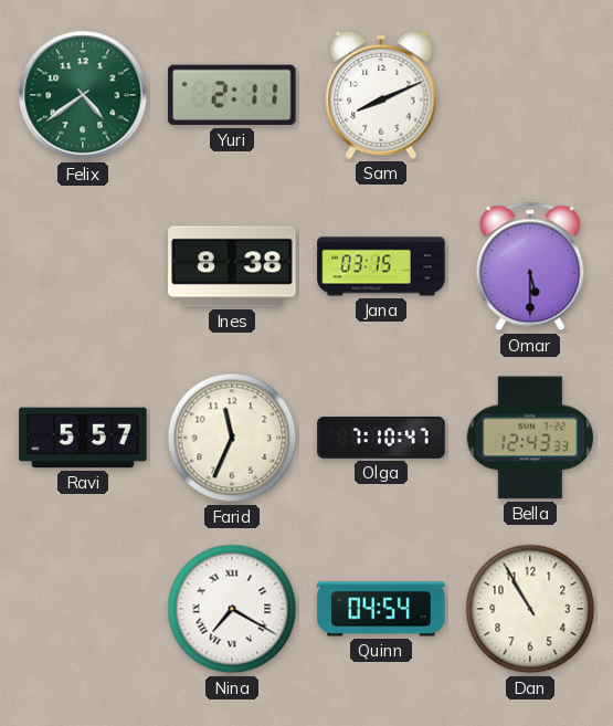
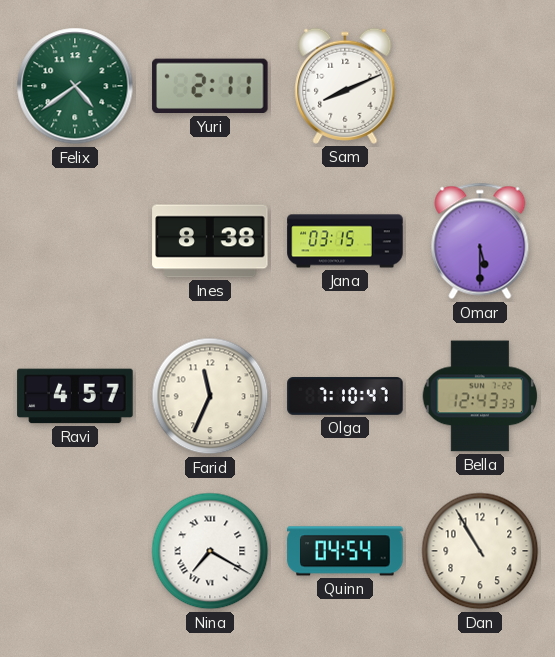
Ravi: 5:57 -> 4:57 (75, 396)
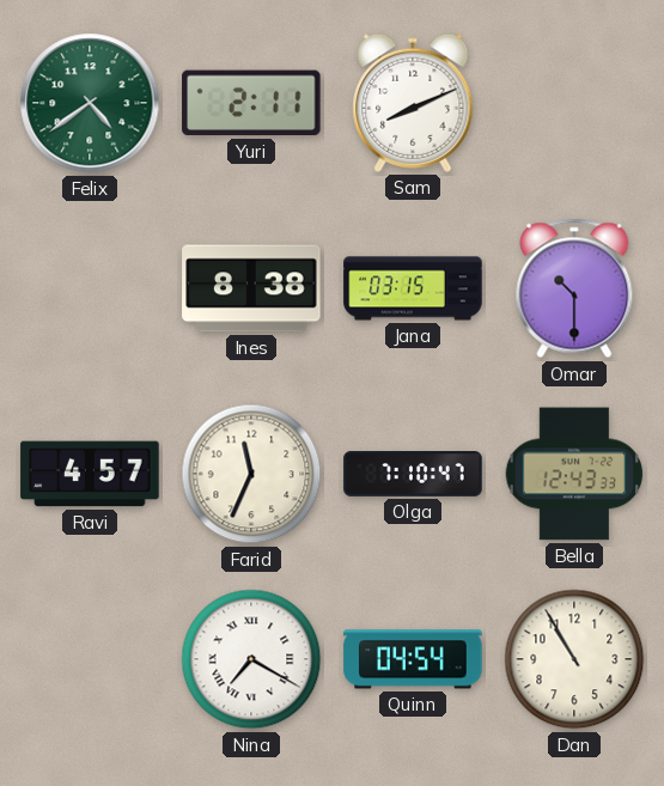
Omar: 5:30 -> 10:30 (574, 288)
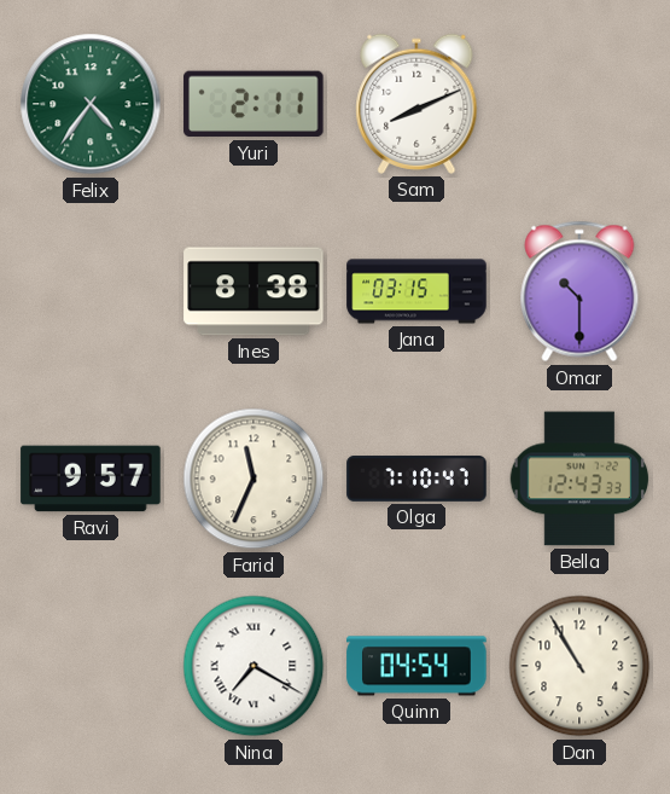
Felix: 4:39 -> 4:36 (91, 104)
Ravi: 4:57 -> 9:57 (91, 479)
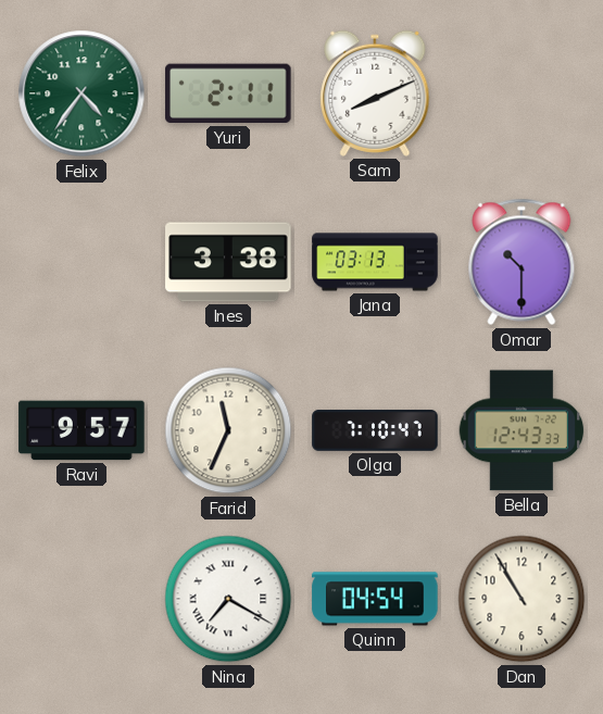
Ines: 8:38 -> 3:38 (228, 262)
Jana: 03:15 -> 03:13 (375, 262)
